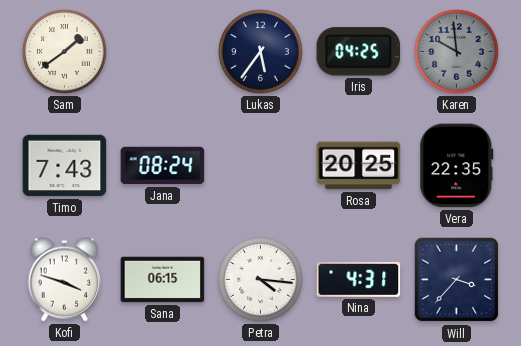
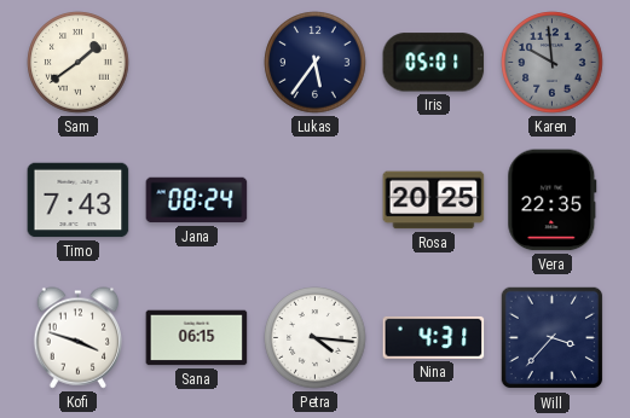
Iris: 04:25 -> 05:01 (434, 63)
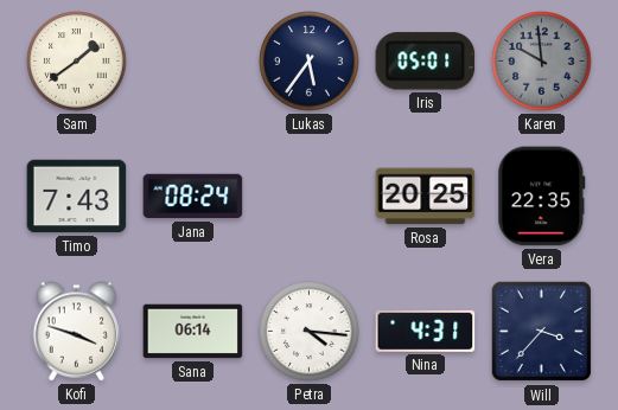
Sana: 06:15 -> 06:14 (193, 332)
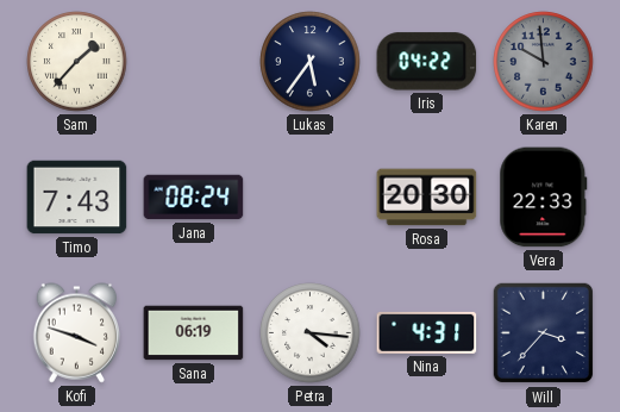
Sam: 1:39 -> 1:37 (77, 62)
Iris: 05:01 -> 04:22 (427, 62)
Rosa: 20:25 -> 20:30 (427, 198)
Vera: 22:35 -> 22:33 (544, 198)
Sana: 06:14 -> 06:19 (194, 333)
